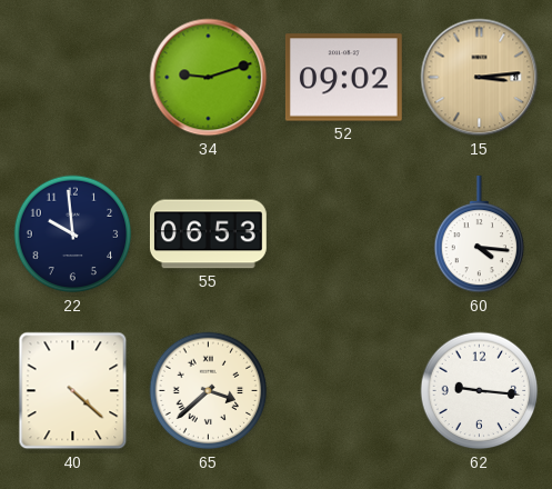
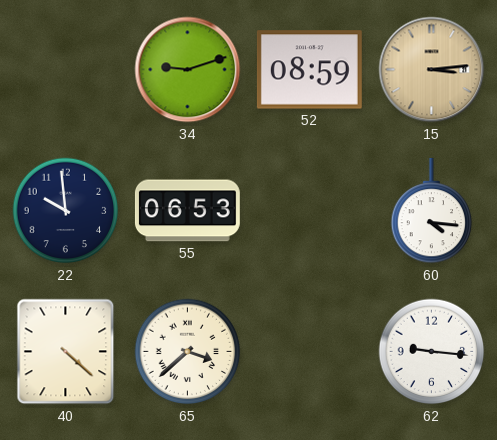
52: 09:02 -> 08:59 (309, 70)
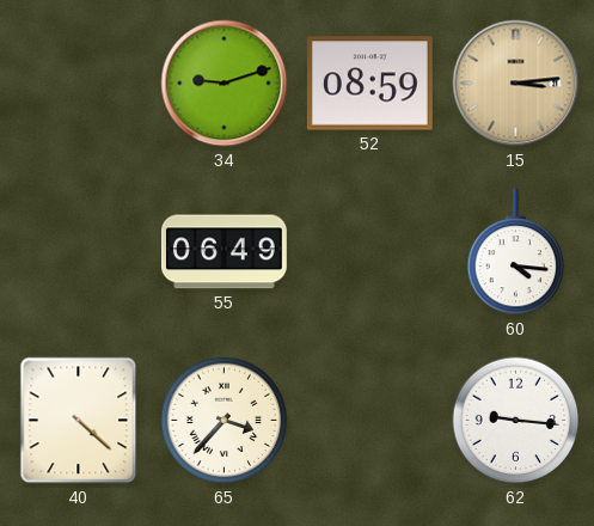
22: 9:59 -> none (66, 211)
55: 06:53 -> 06:49 (223, 252)
65: 3:38 -> 3:37 (225, 421)
